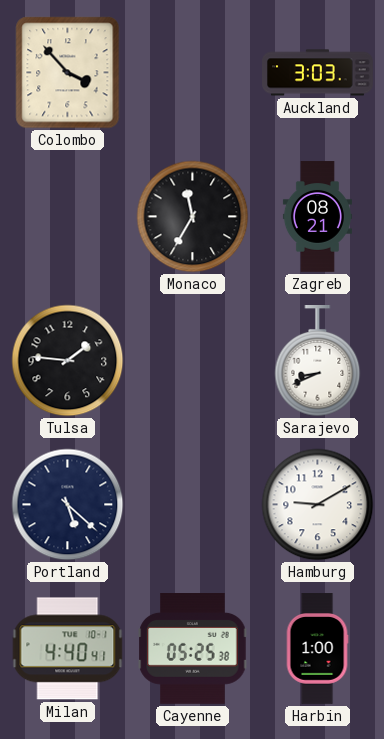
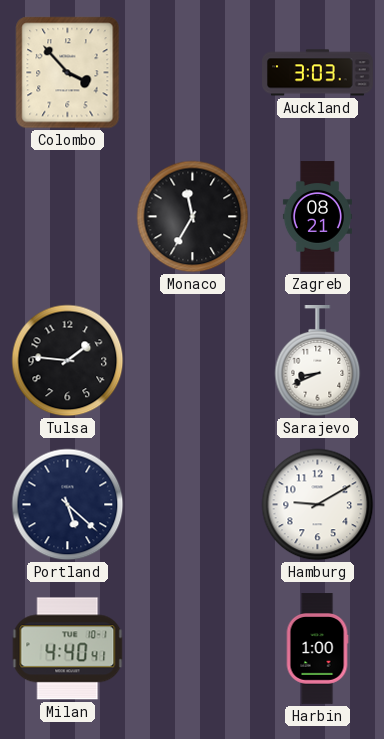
Cayenne: 05:25 -> none (193, 649)
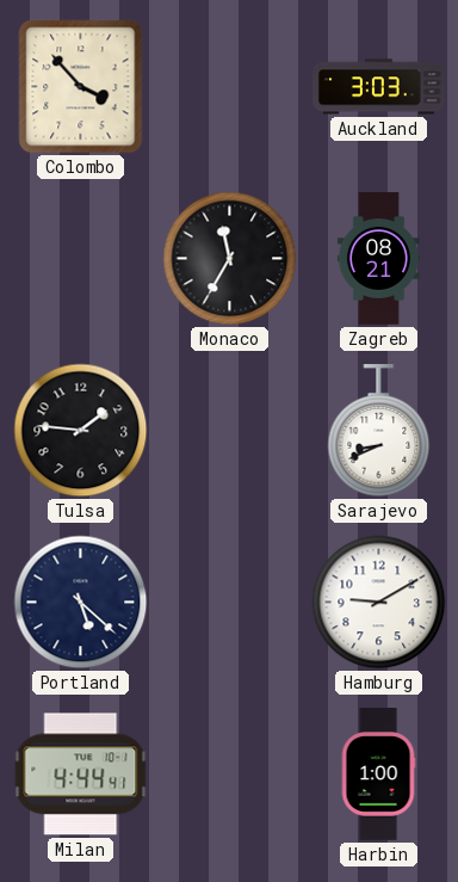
Milan: 4:40 -> 4:44 (81, 775)
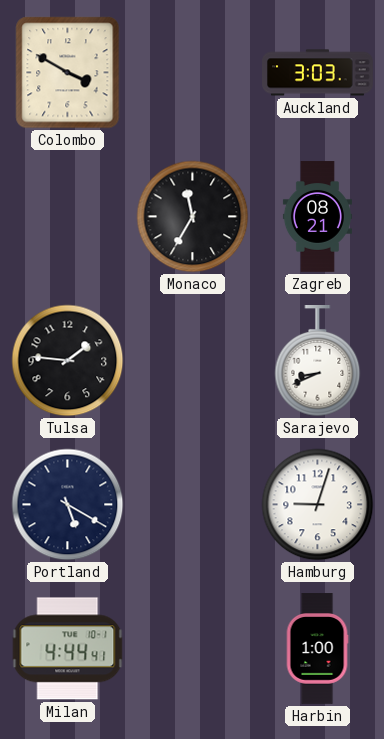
Colombo: 3:53 -> 3:50 (68, 73)
Portland: 5:22 -> 5:20 (68, 505)
Hamburg: 9:10 -> 9:03 (318, 505)
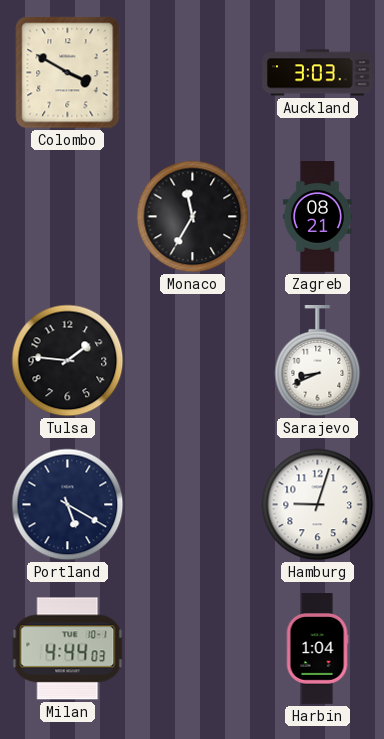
Milan: 4:44:41 -> 4:44:03 (68, 649)
Harbin: 1:00 -> 1:04 (317, 649)
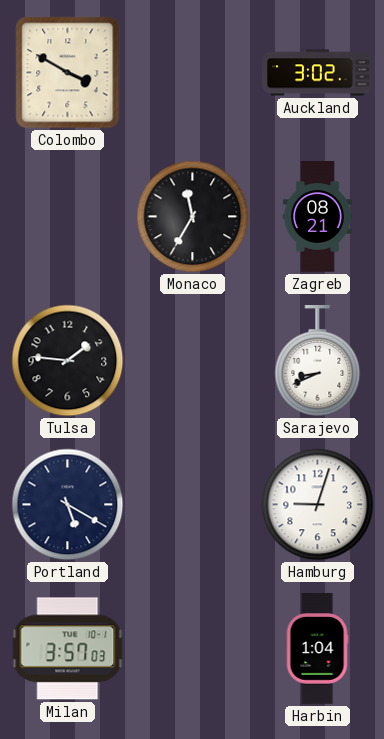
Auckland: 3:03 -> 3:02 (318, 73)
Milan: 4:44 -> 3:57 (68, 649)
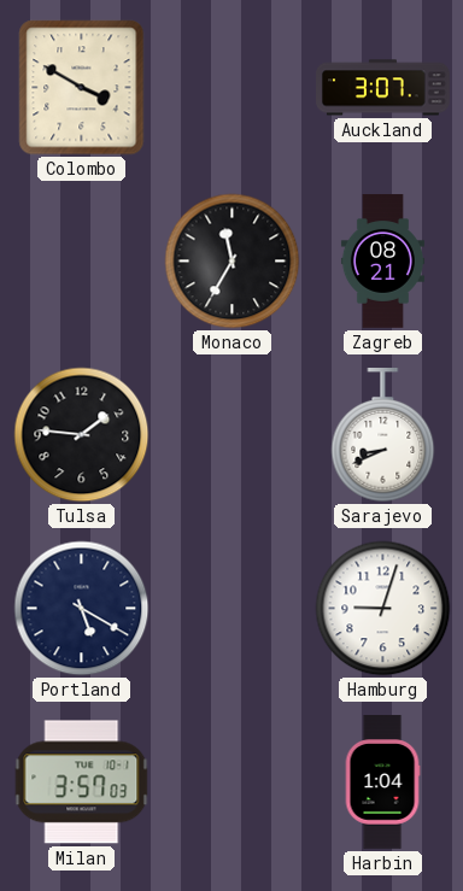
Auckland: 3:02 -> 3:07 (383, 88)
